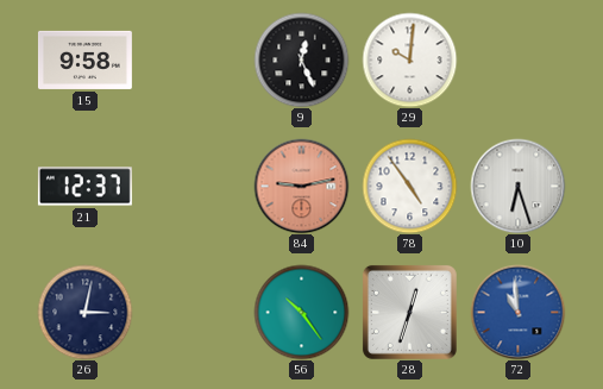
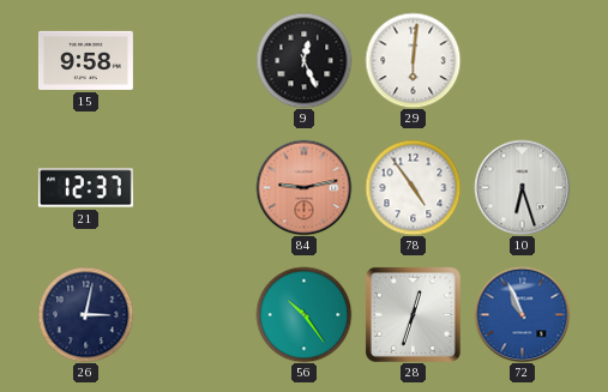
29: 10:01 -> 6:01 (413, 60)
72: 10:59 -> 10:56 (522, 314)
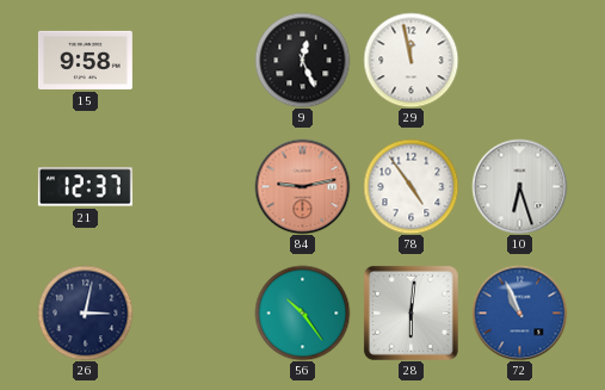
29: 6:01 -> 11:58 (410, 60)
28: 12:33 -> 6:01 (410, 312)
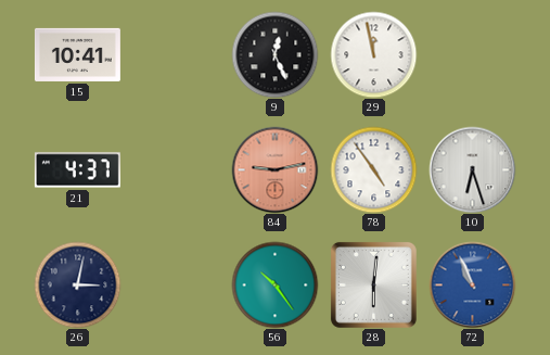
15: 9:58 -> 10:41 (77, 54)
21: 12:37 -> 4:37 (77, 170)
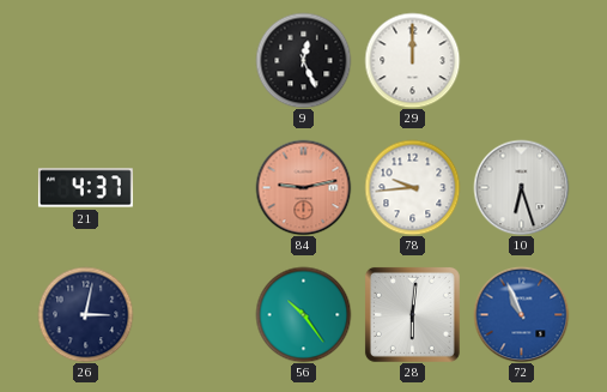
15: 10:41 -> none (77, 54)
29: 11:58 -> 12:00 (412, 60)
78: 4:54 -> 9:44 (412, 187)
